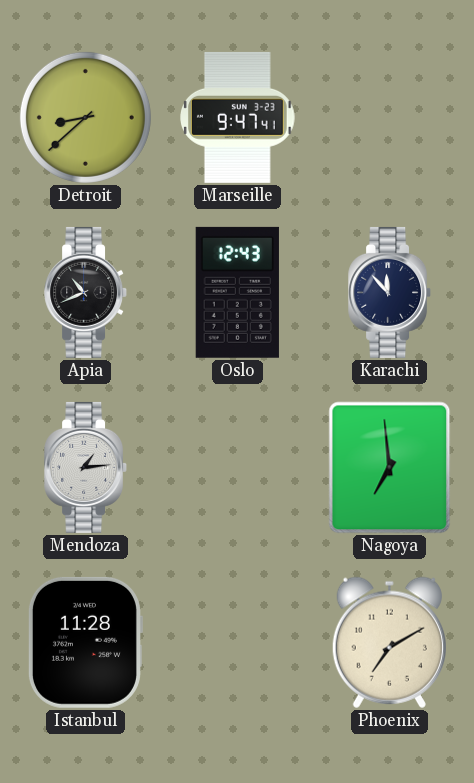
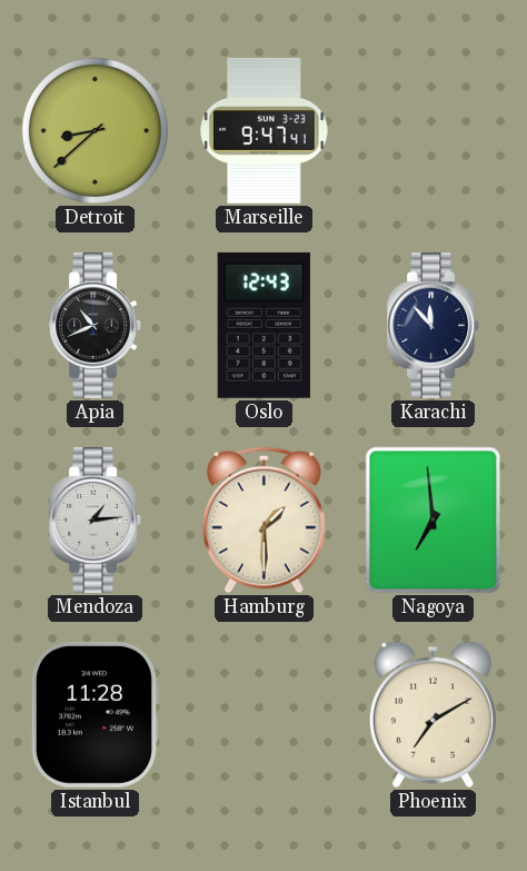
Hamburg: none -> 1:30 (263, 521)
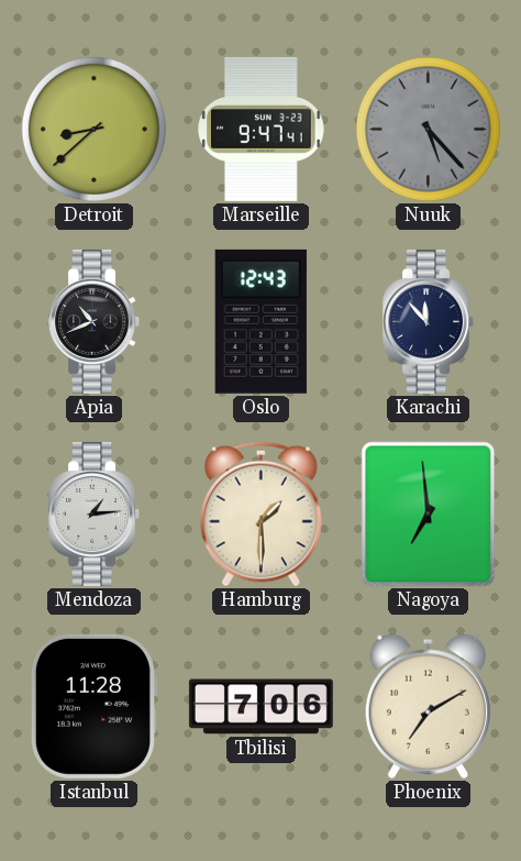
Nuuk: none -> 5:23 (428, 129)
Tbilisi: none -> 7:06 (260, 707)
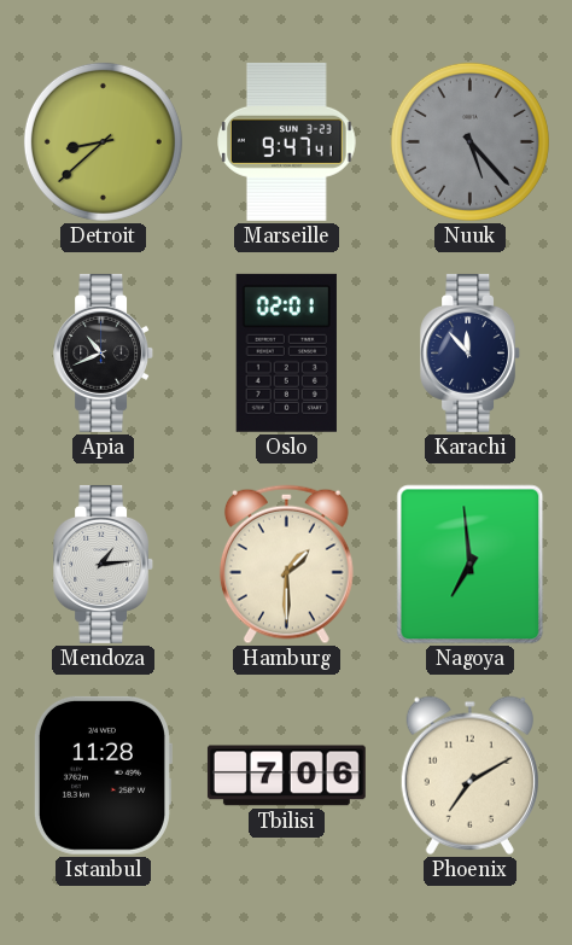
Oslo: 12:43 -> 02:01 (286, 352)
